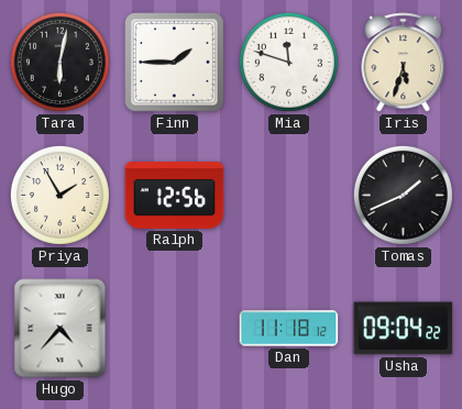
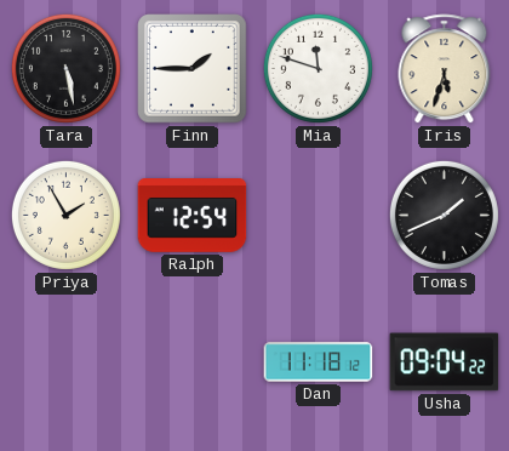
Tara: 6:02 -> 5:28 (65, 68)
Ralph: 12:56 -> 12:54 (193, 216)
Hugo: 4:37 -> none (61, 329)
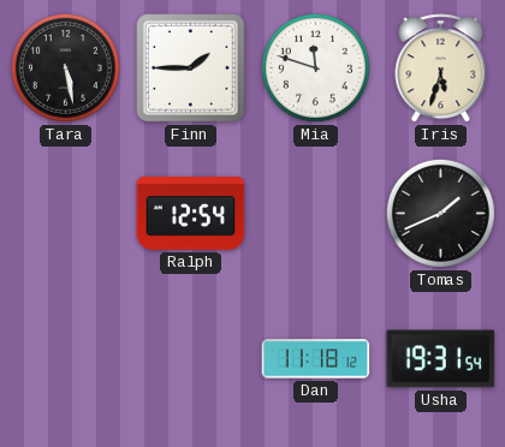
Priya: 1:55 -> none (65, 215)
Usha: 09:04 -> 19:31 (441, 359)
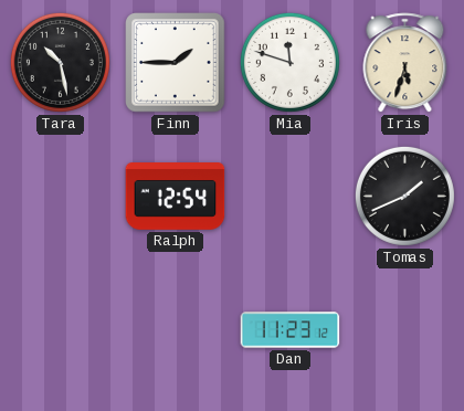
Tara: 5:28 -> 10:28 (60, 62)
Dan: 11:18 -> 11:23 (291, 330)
Usha: 19:31 -> none (441, 359)
